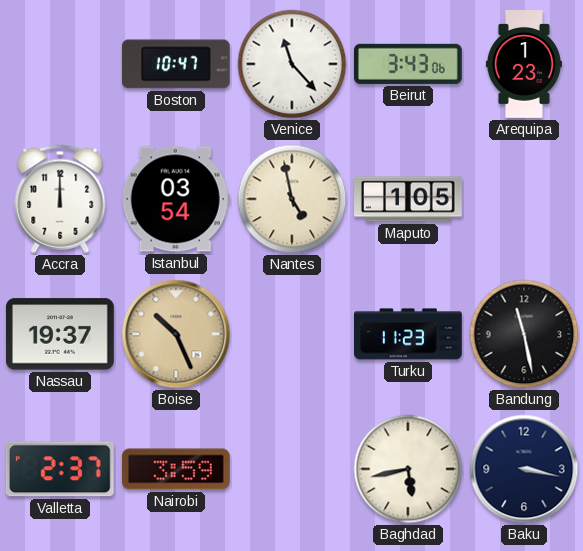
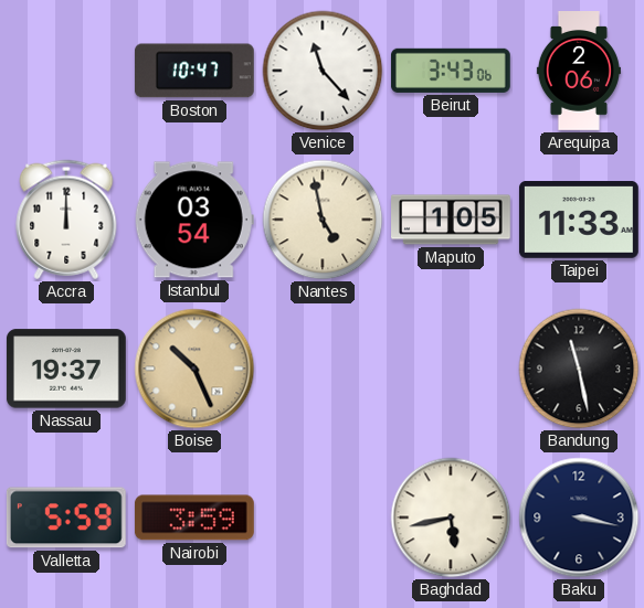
Arequipa: 1:23 -> 2:06 (579, 72)
Taipei: none -> 11:33 (579, 221)
Turku: 11:23 -> none (409, 334)
Valletta: 2:37 -> 5:59 (66, 518)
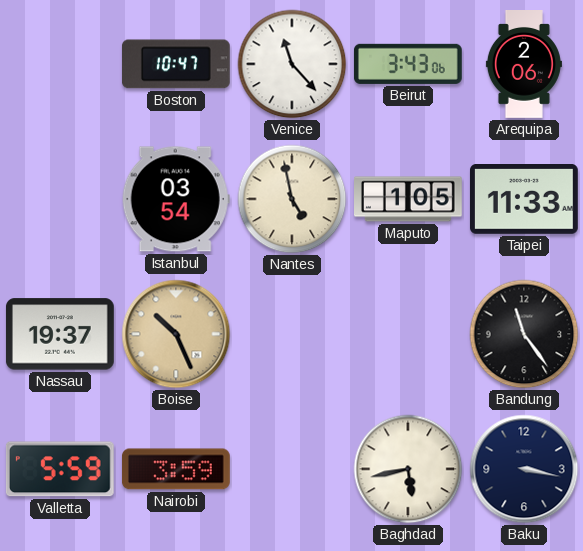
Accra: 12:00 -> none (66, 220)
Bandung: 11:28 -> 11:24 (524, 334)
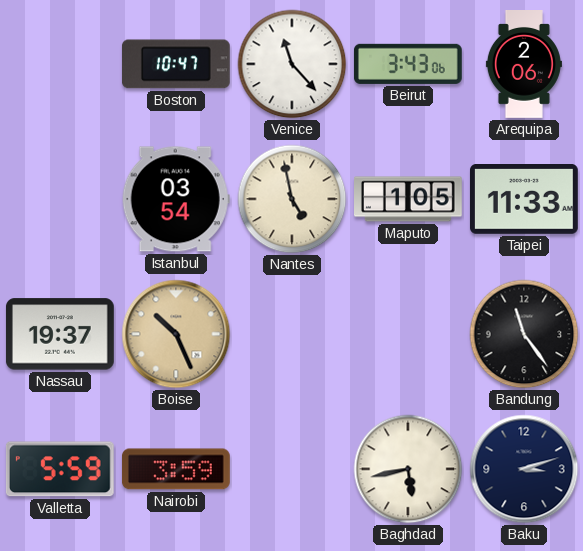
Baku: 3:17 -> 3:12 (524, 469)
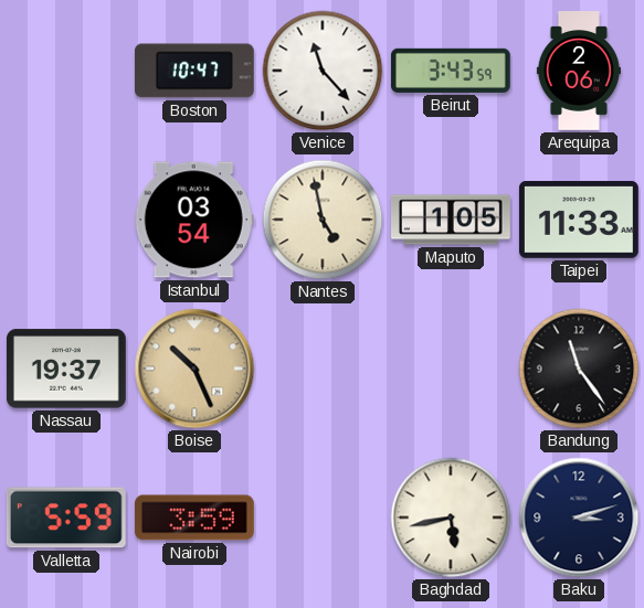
Beirut: 3:43:06 -> 3:43:59 (451, 71)
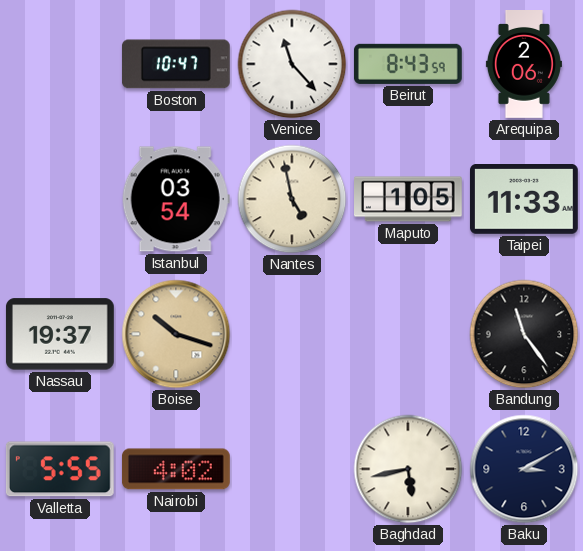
Beirut: 3:43 -> 8:43 (408, 64)
Boise: 10:26 -> 10:18 (176, 334)
Valletta: 5:59 -> 5:55 (60, 469)
Nairobi: 3:59 -> 4:02 (176, 469)
Baku: 3:12 -> 3:10 (524, 469)
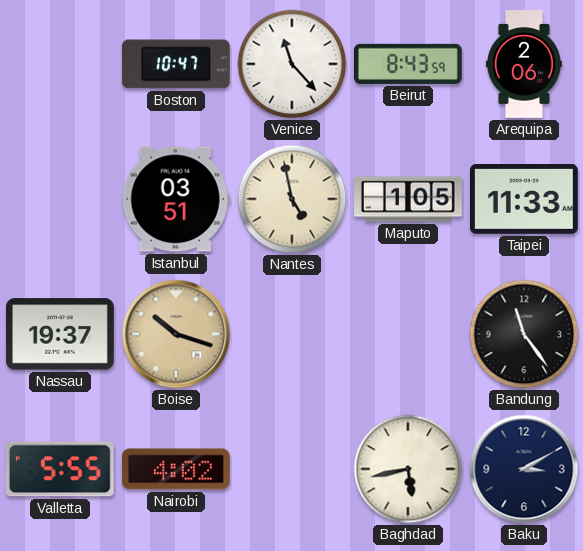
Istanbul: 03:54 -> 03:51 (176, 199)
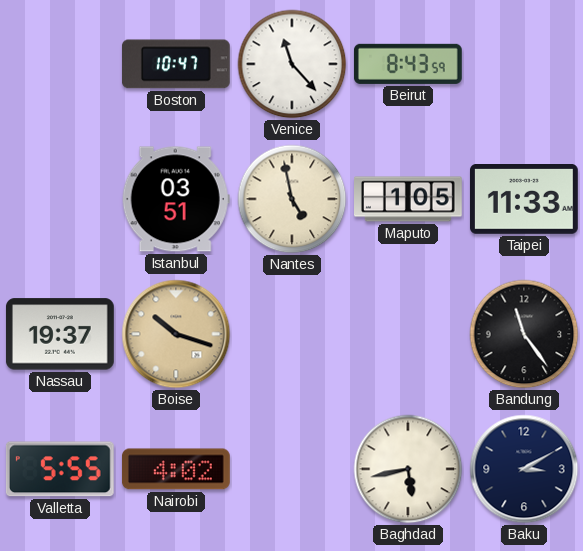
Arequipa: 2:06 -> none (524, 65)
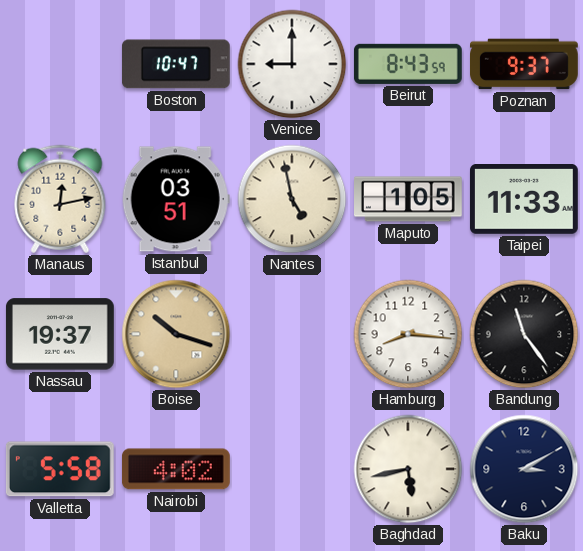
Venice: 11:23 -> 9:00 (292, 64)
Poznan: none -> 9:37 (525, 64)
Manaus: none -> 12:13 (60, 199)
Hamburg: none -> 8:16 (408, 334)
Valletta: 5:55 -> 5:58 (60, 469)
